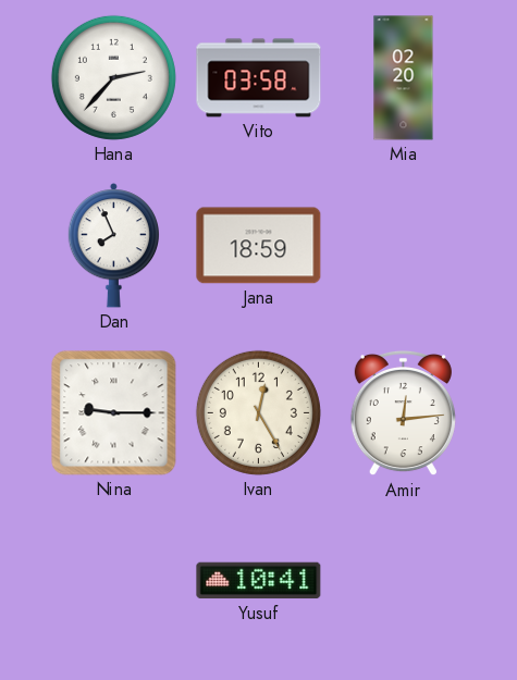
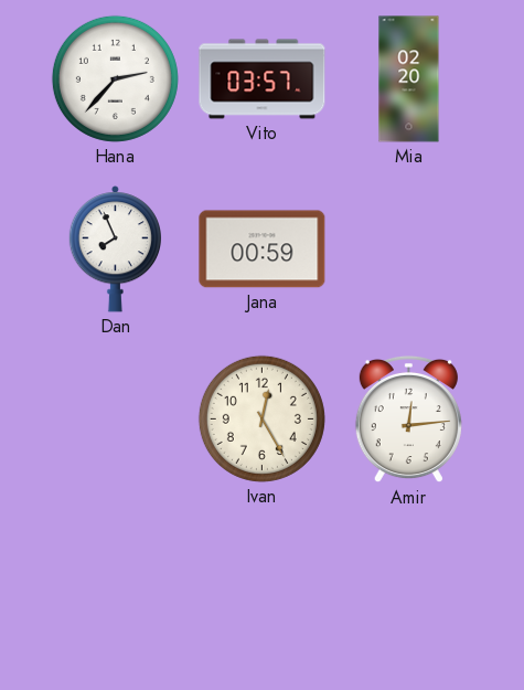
Vito: 03:58 -> 03:57 (263, 79)
Jana: 18:59 -> 00:59 (263, 250)
Nina: 9:15 -> none (114, 413)
Yusuf: 10:41 -> none (259, 581)
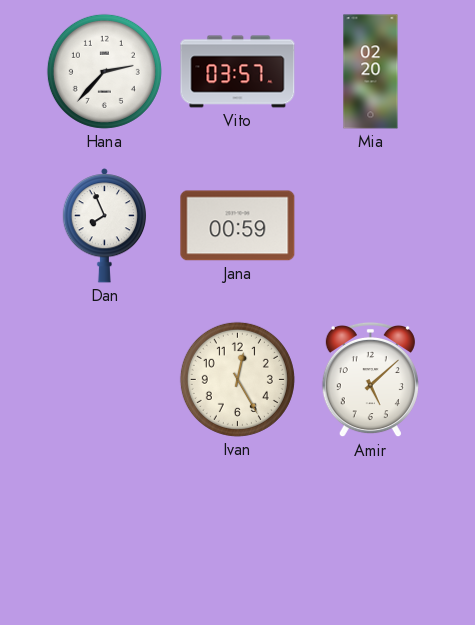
Amir: 12:14 -> 5:08 (370, 380)
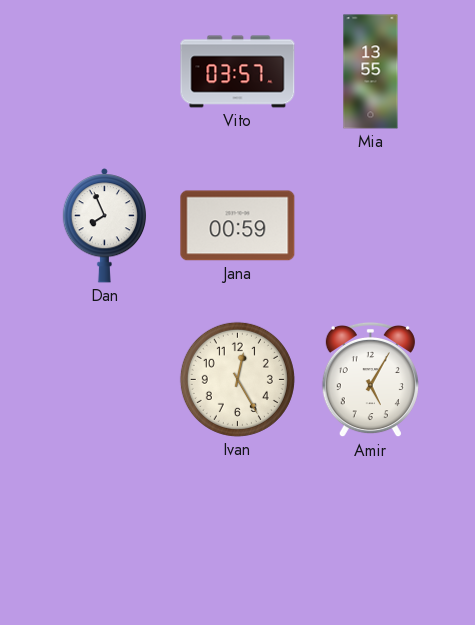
Hana: 2:37 -> none (104, 71)
Mia: 02:20 -> 13:55 (371, 72)
Amir: 5:08 -> 5:05 (370, 380)
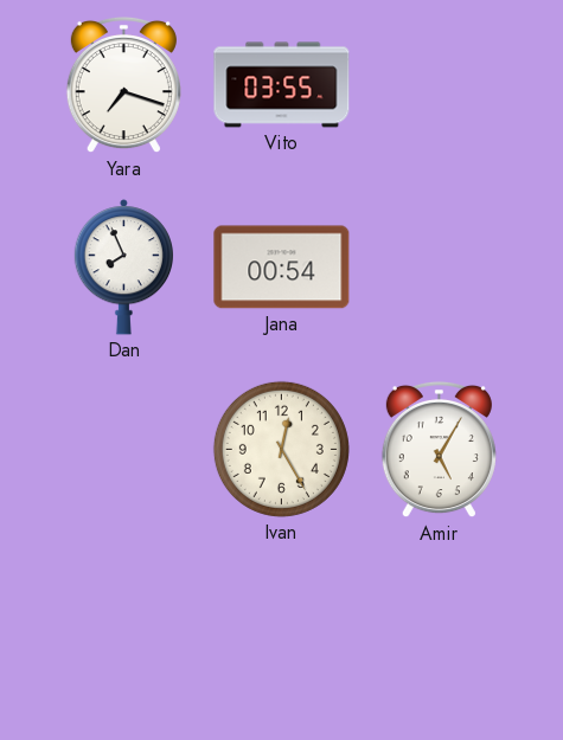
Yara: none -> 7:18 (123, 85)
Vito: 03:57 -> 03:55 (282, 85)
Mia: 13:55 -> none (371, 72)
Jana: 00:59 -> 00:54 (282, 268)
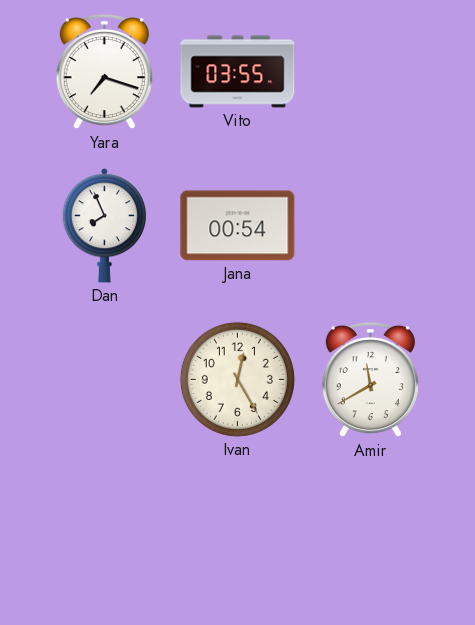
Amir: 5:05 -> 11:40 (370, 380)
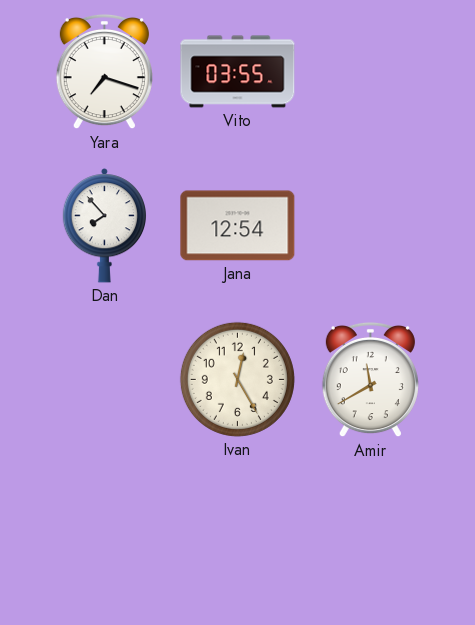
Dan: 7:56 -> 7:53 (104, 226)
Jana: 00:54 -> 12:54 (238, 226)
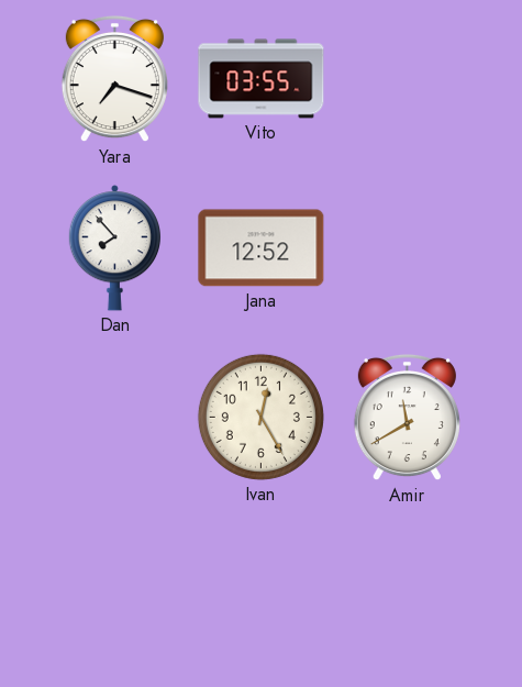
Jana: 12:54 -> 12:52 (262, 248)
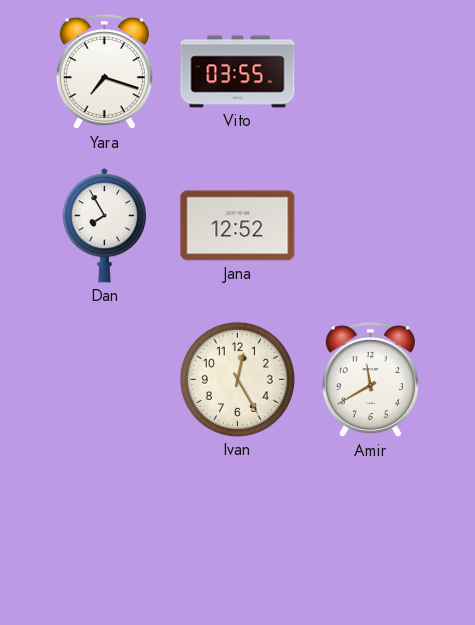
Dan: 7:53 -> 7:55 (104, 226)
